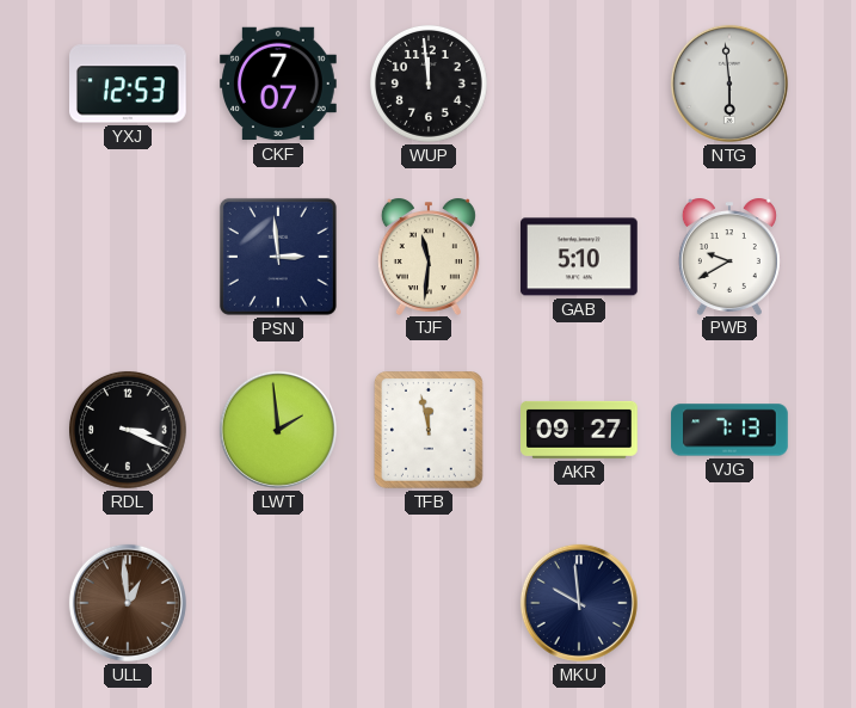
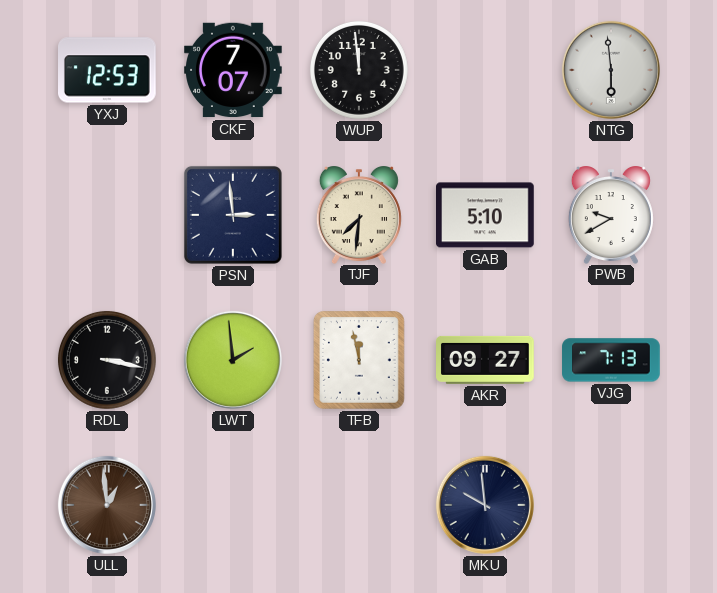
TJF: 11:31 -> 7:31 (359, 215)
RDL: 3:19 -> 3:17 (107, 360)
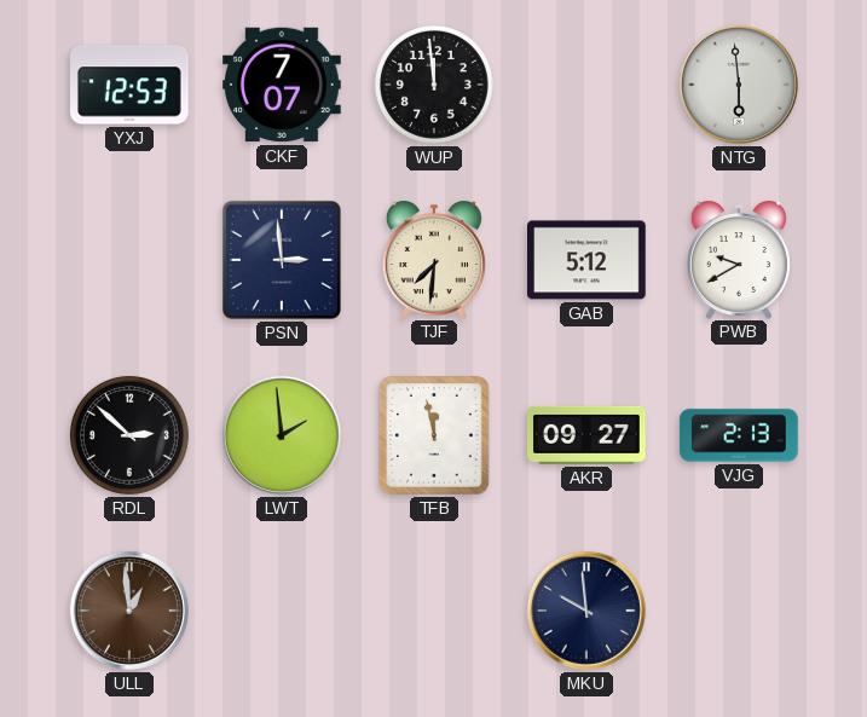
GAB: 5:10 -> 5:12 (588, 260)
RDL: 3:17 -> 2:52 (129, 435)
VJG: 7:13 -> 2:13 (739, 435)
